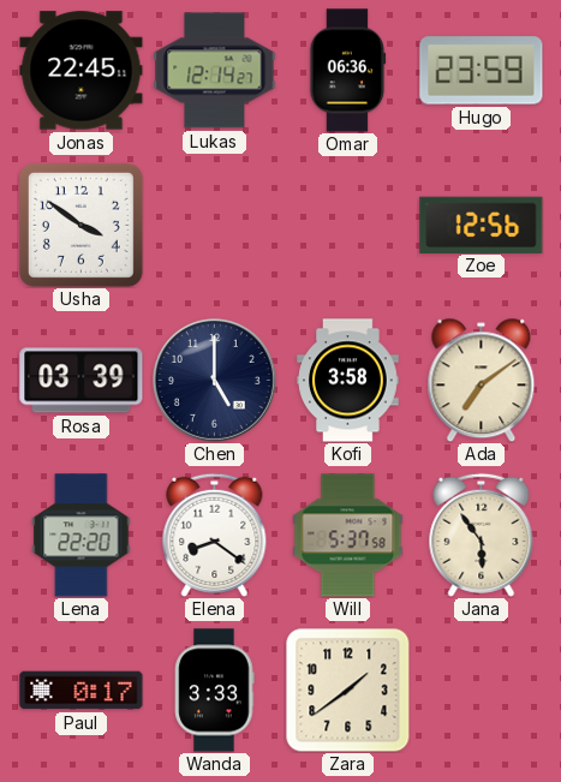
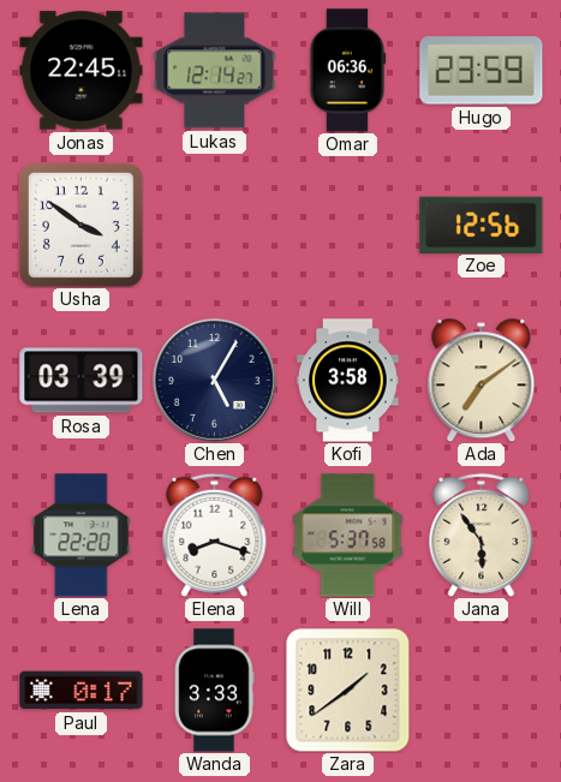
Chen: 5:00 -> 5:05 (214, 380)
Elena: 8:21 -> 8:18 (215, 535)
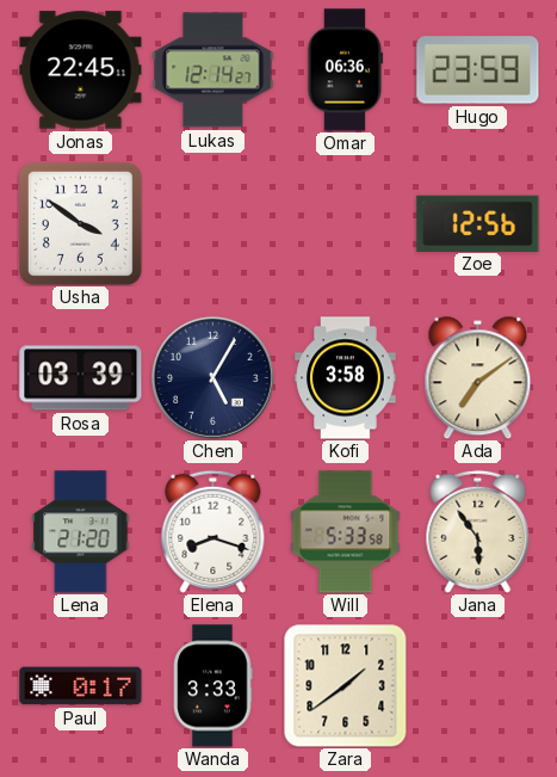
Lena: 22:20 -> 21:20 (81, 532)
Will: 5:37 -> 5:33 (346, 532)
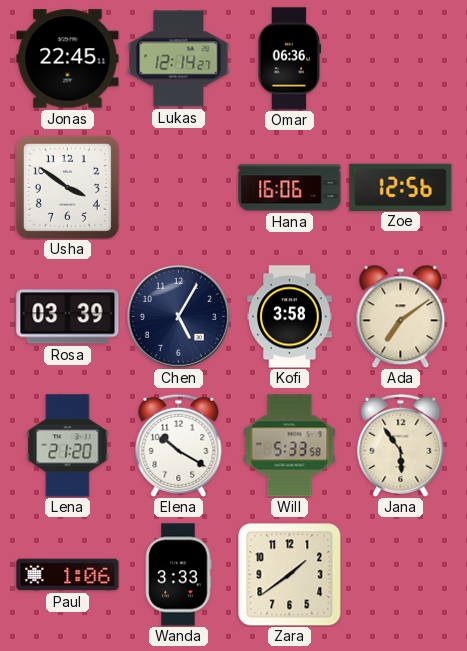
Hugo: 23:59 -> none (478, 70)
Hana: none -> 16:06 (290, 188)
Elena: 8:18 -> 10:20 (179, 445)
Paul: 0:17 -> 1:06 (68, 575)
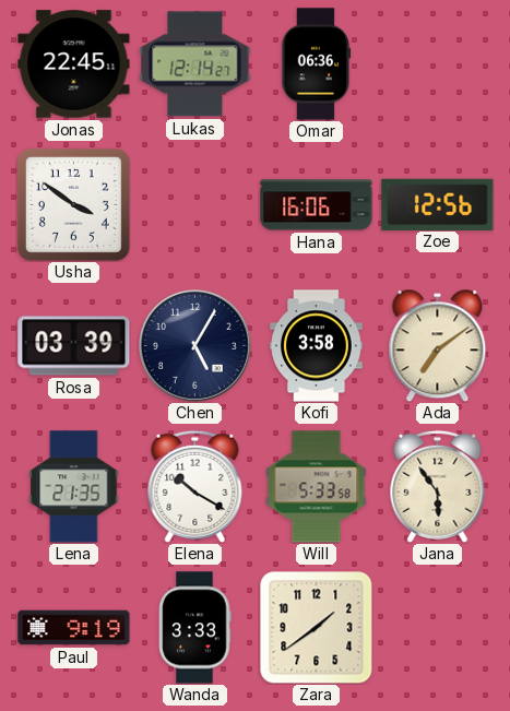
Lena: 21:20 -> 21:35 (74, 487)
Paul: 1:06 -> 9:19 (74, 628)
